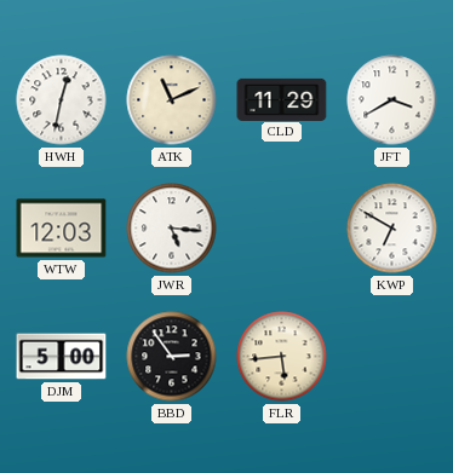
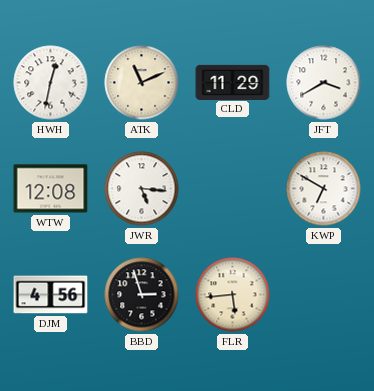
WTW: 12:03 -> 12:08 (51, 189)
DJM: 5:00 -> 4:56 (51, 295)
BBD: 2:54 -> 2:57 (142, 295)
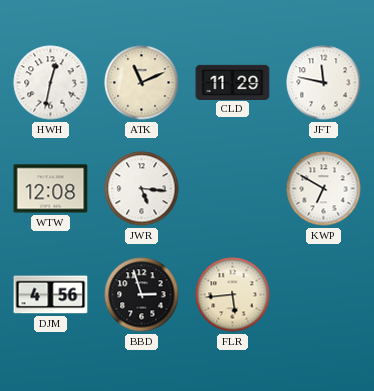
JFT: 3:40 -> 11:47 (324, 83)
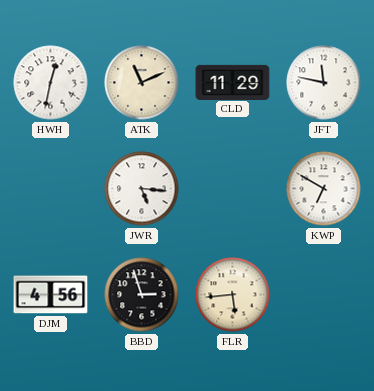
WTW: 12:08 -> none (51, 189)
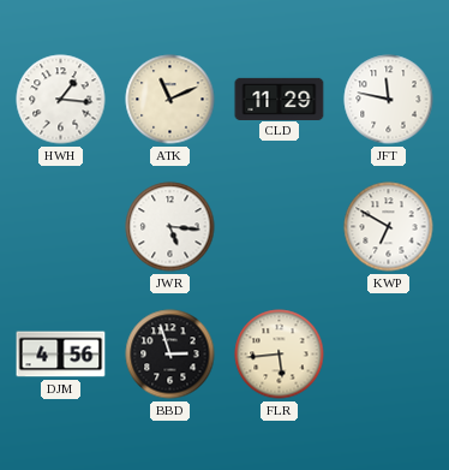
HWH: 12:32 -> 1:16 (61, 100)
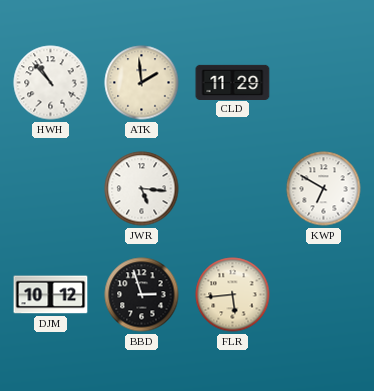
HWH: 1:16 -> 10:53 (51, 83)
ATK: 11:11 -> 1:59 (142, 83)
JFT: 11:47 -> none (389, 100)
DJM: 4:56 -> 10:12 (51, 295)
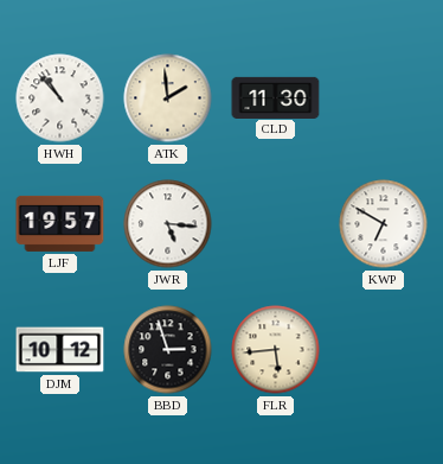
CLD: 11:29 -> 11:30 (276, 97)
LJF: none -> 19:57 (60, 223)
